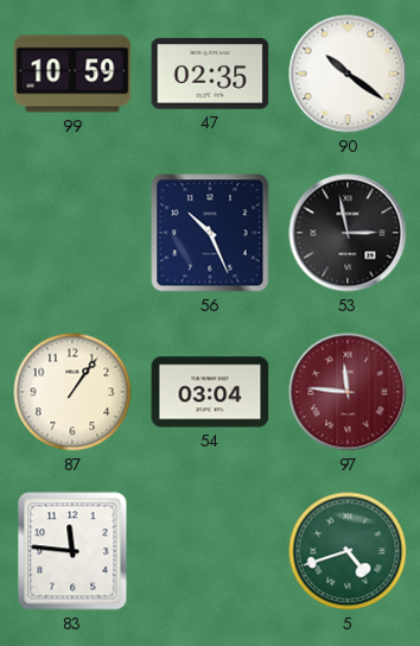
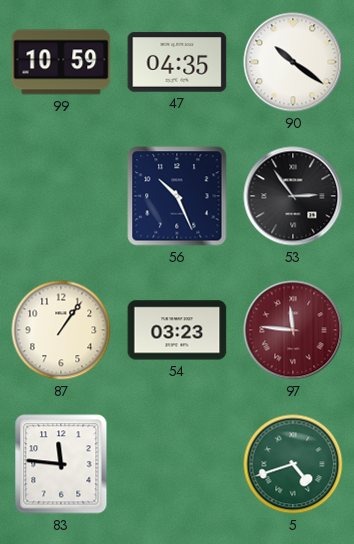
47: 02:35 -> 04:35 (177, 62)
53: 2:58 -> 2:54 (293, 196)
54: 03:04 -> 03:23 (177, 330)
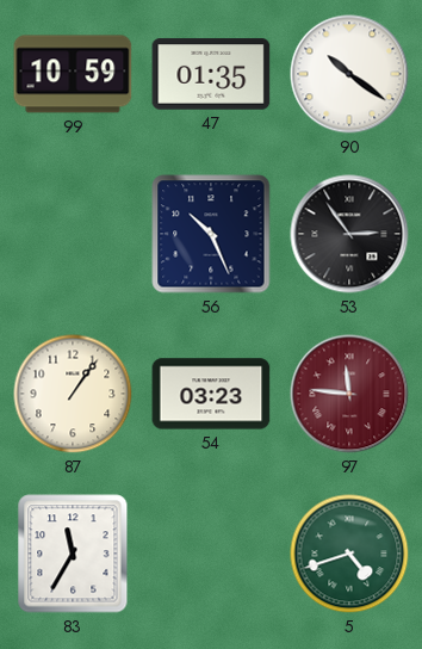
47: 04:35 -> 01:35 (211, 74)
83: 11:46 -> 11:35 (73, 554)
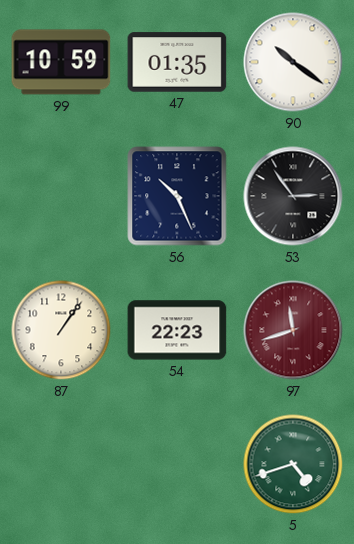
54: 03:23 -> 22:23 (177, 330)
97: 11:46 -> 11:42 (293, 330)
83: 11:35 -> none (73, 554)
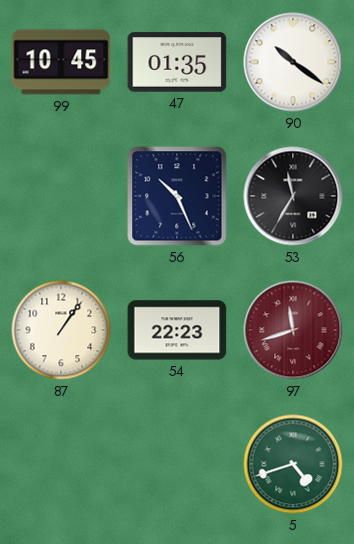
99: 10:59 -> 10:45 (61, 62)
53: 2:54 -> 11:35 (293, 196)
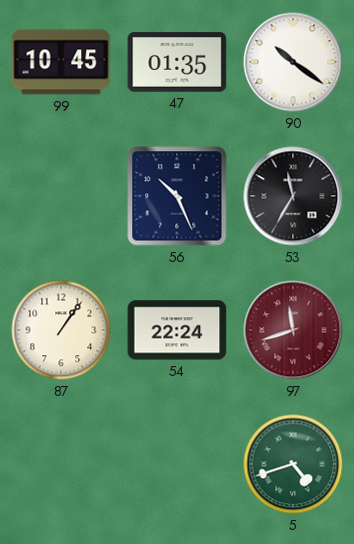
54: 22:23 -> 22:24 (177, 330)
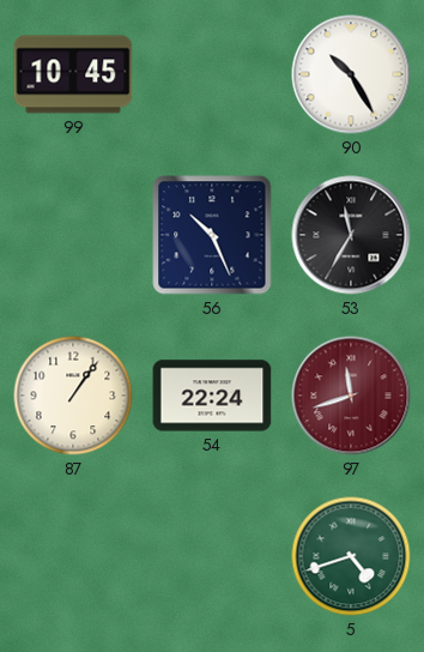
47: 01:35 -> none (177, 62)
90: 10:21 -> 10:25 (351, 74)
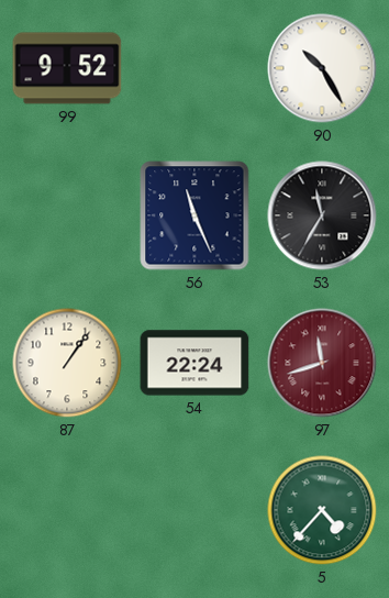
99: 10:45 -> 9:52 (67, 68)
56: 10:26 -> 11:26 (194, 215)
5: 4:42 -> 4:37 (322, 510)
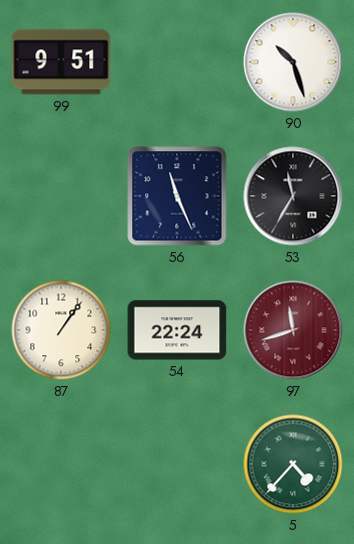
99: 9:52 -> 9:51 (61, 62)
90: 10:25 -> 10:27 (293, 62)
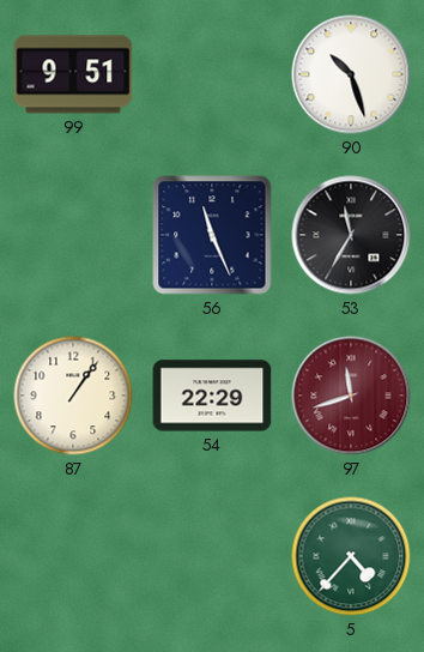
54: 22:24 -> 22:29 (212, 396)
